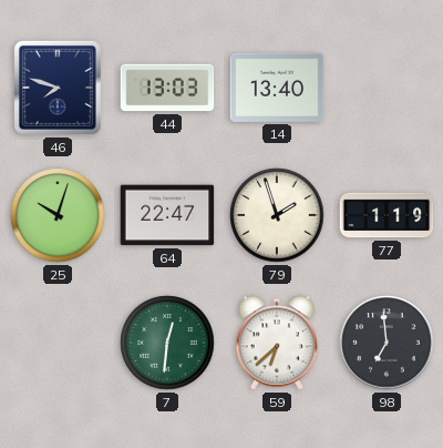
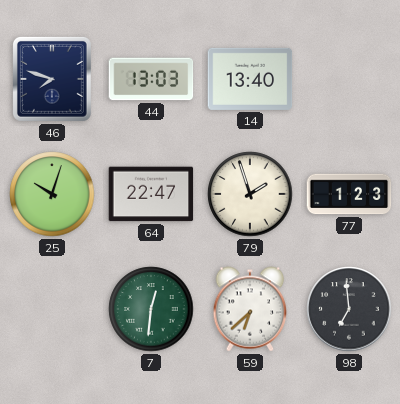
77: 1:19 -> 1:23 (349, 194)
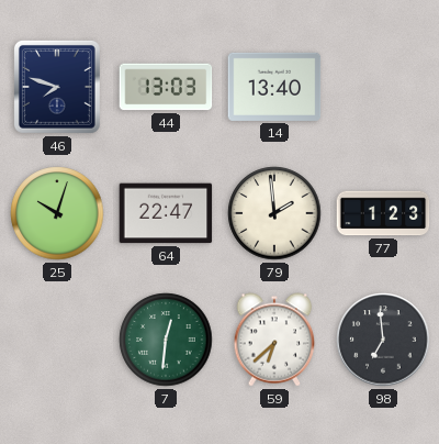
79: 1:57 -> 1:59 (274, 213)
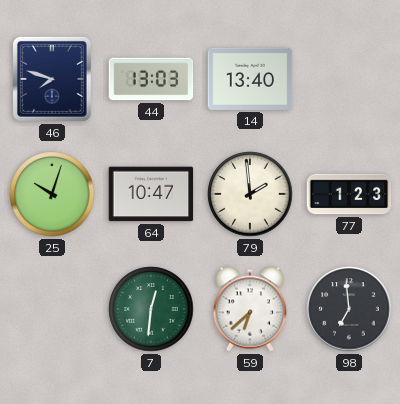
64: 22:47 -> 10:47 (151, 194)
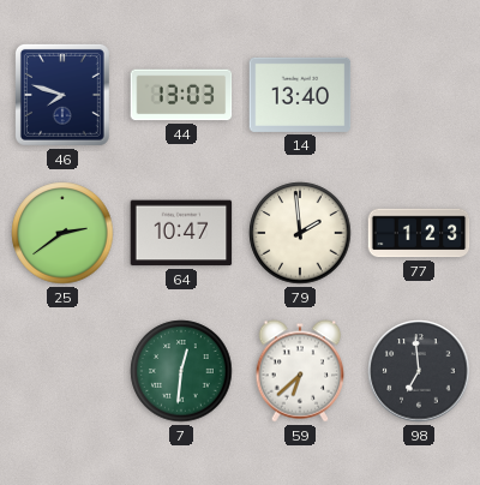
25: 10:03 -> 2:39 (62, 233)
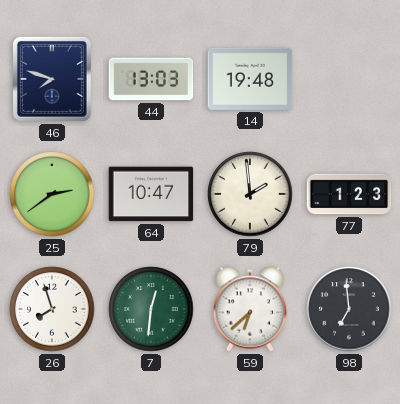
14: 13:40 -> 19:48 (250, 79)
26: none -> 7:57 (52, 309)
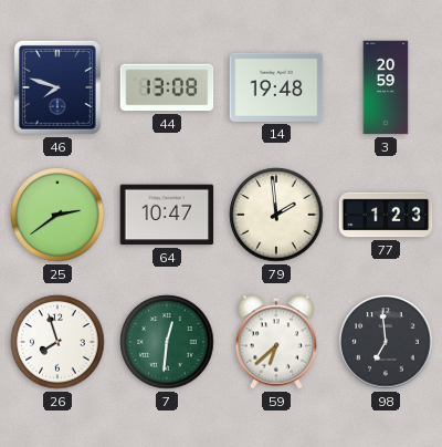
44: 13:03 -> 13:08 (167, 87)
3: none -> 20:59 (386, 87)
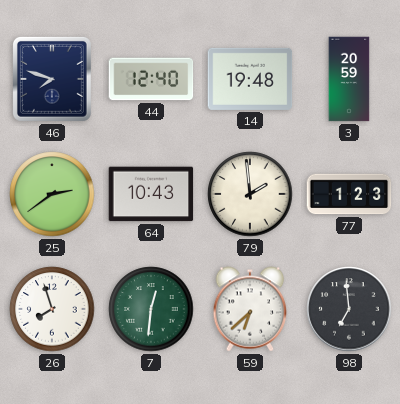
44: 13:08 -> 12:40 (151, 79)
64: 10:47 -> 10:43 (151, 194)
